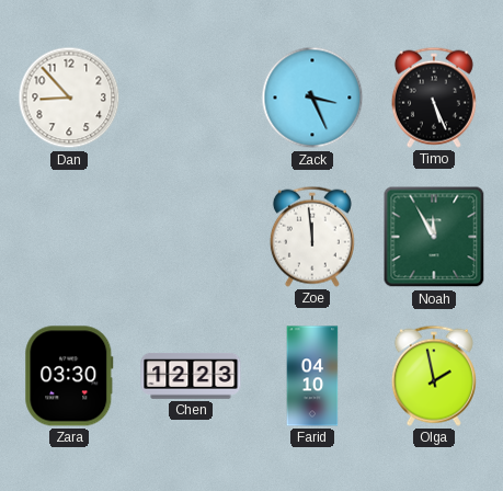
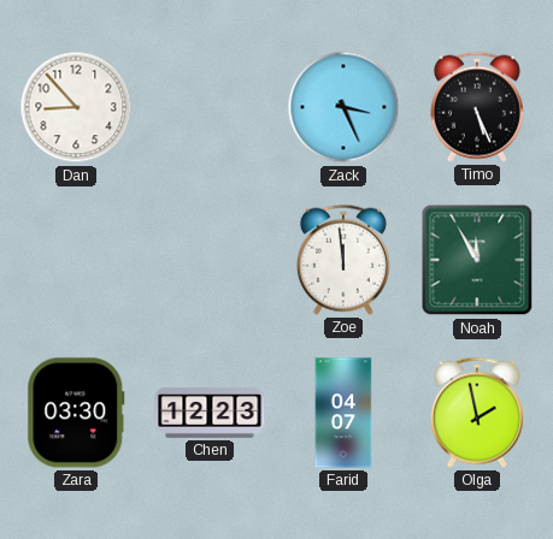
Farid: 04:10 -> 04:07 (343, 413)
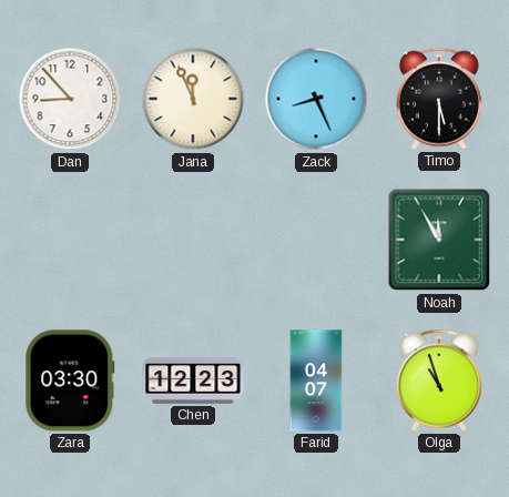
Jana: none -> 11:56 (193, 99)
Zack: 3:26 -> 8:26 (316, 99)
Timo: 5:26 -> 5:30 (439, 99)
Zoe: 11:59 -> none (343, 260)
Olga: 1:58 -> 10:57 (439, 381)
